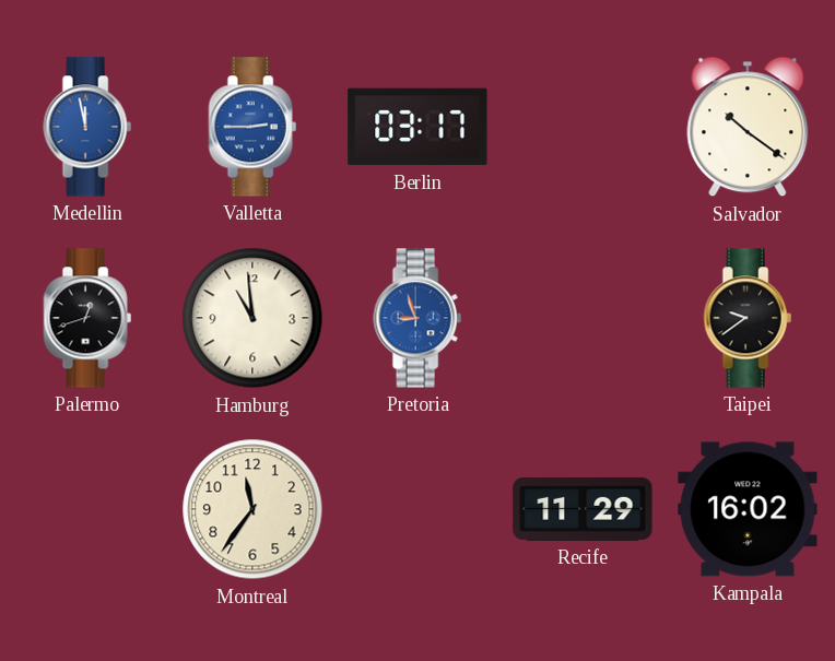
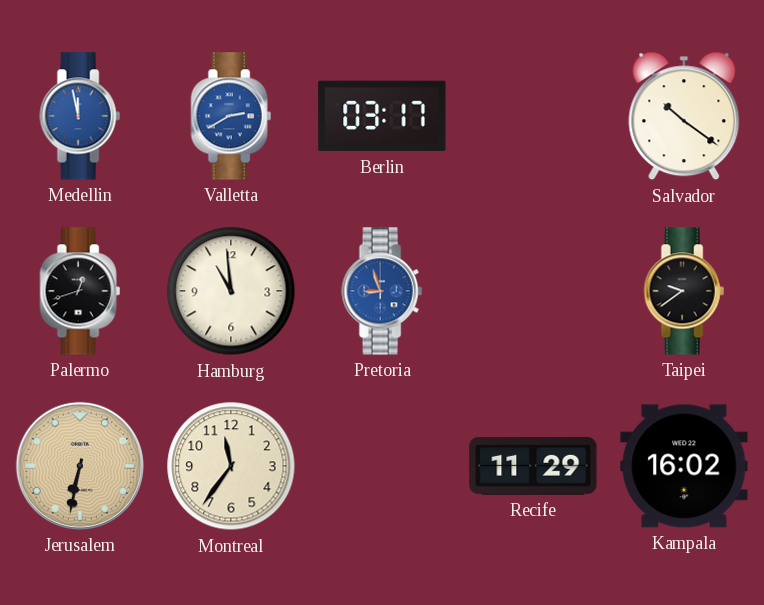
Valletta: 2:45 -> 2:40 (231, 116)
Jerusalem: none -> 6:32 (80, 466)
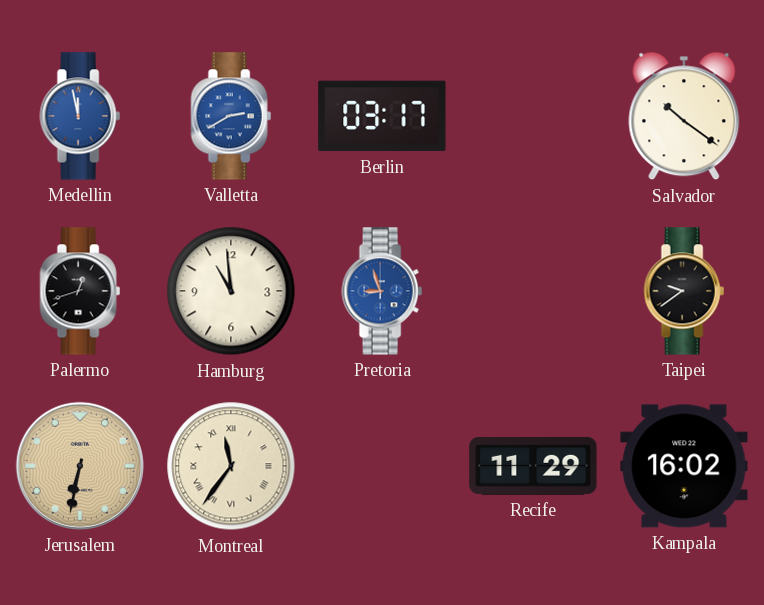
Montreal numerals: Arabic -> Roman (231, 466)
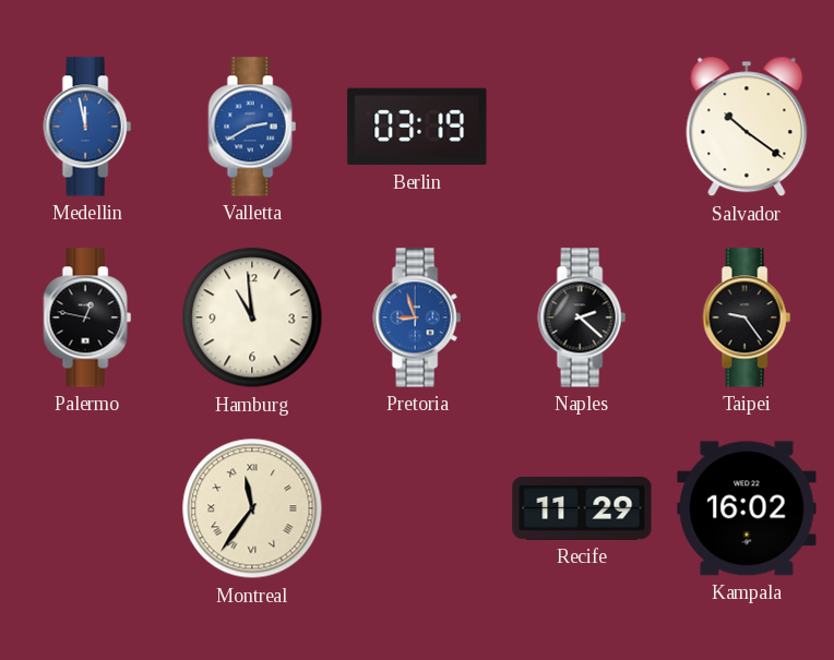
Berlin: 03:17 -> 03:19 (417, 127)
Palermo: 12:42 -> 12:47 (87, 317)
Naples: none -> 2:22 (582, 317)
Taipei: 9:39 -> 9:24 (747, 317)
Jerusalem: 6:32 -> none (80, 466)
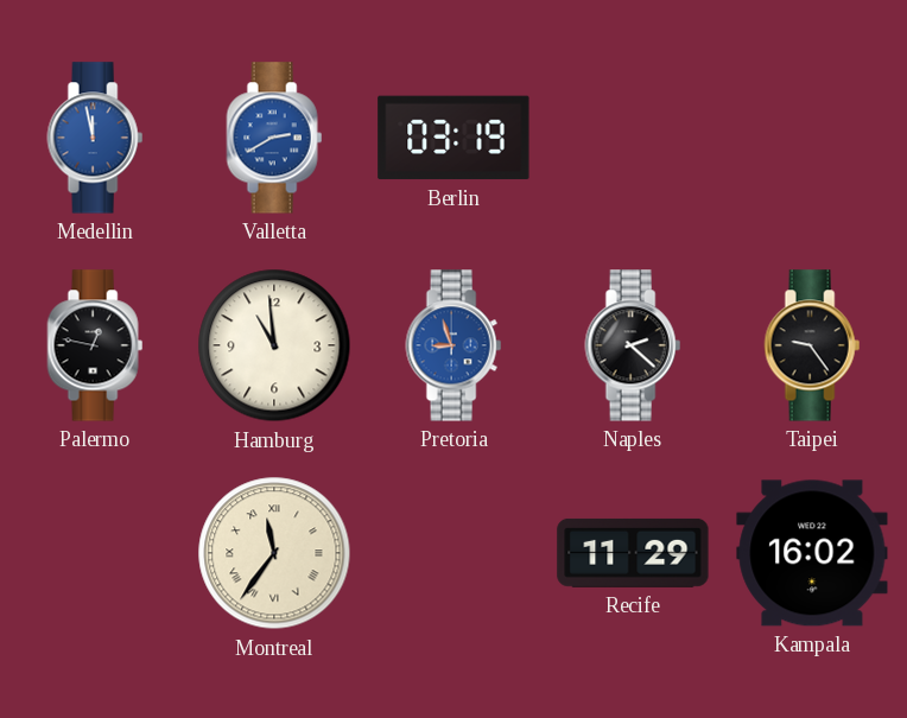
Salvador: 10:21 -> none (747, 127)
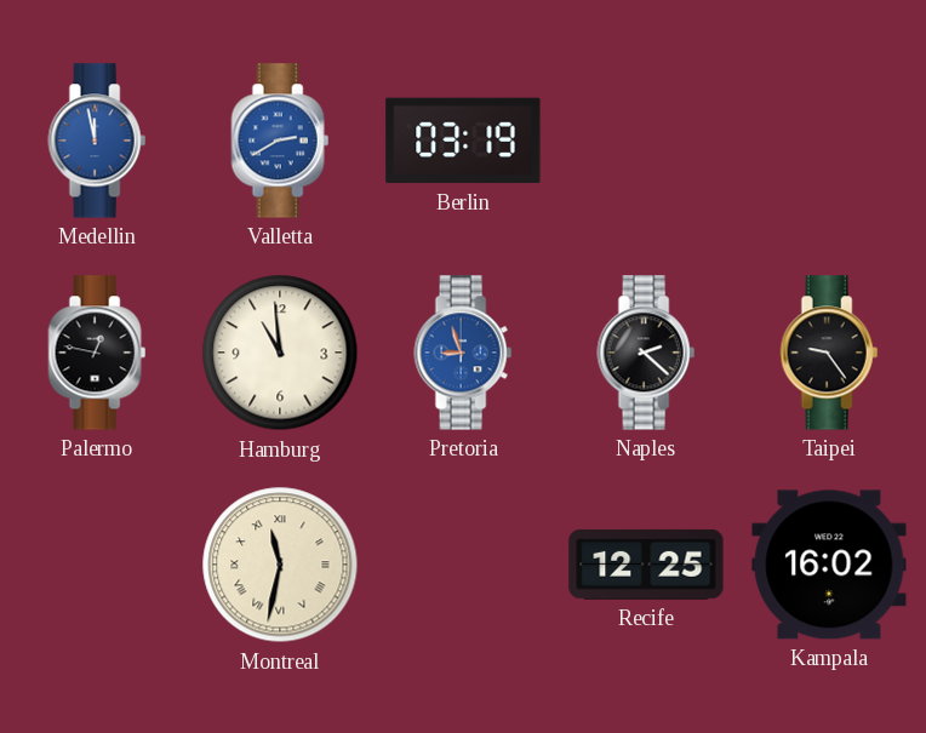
Montreal: 11:36 -> 11:32 (280, 565)
Recife: 11:29 -> 12:25 (646, 565)
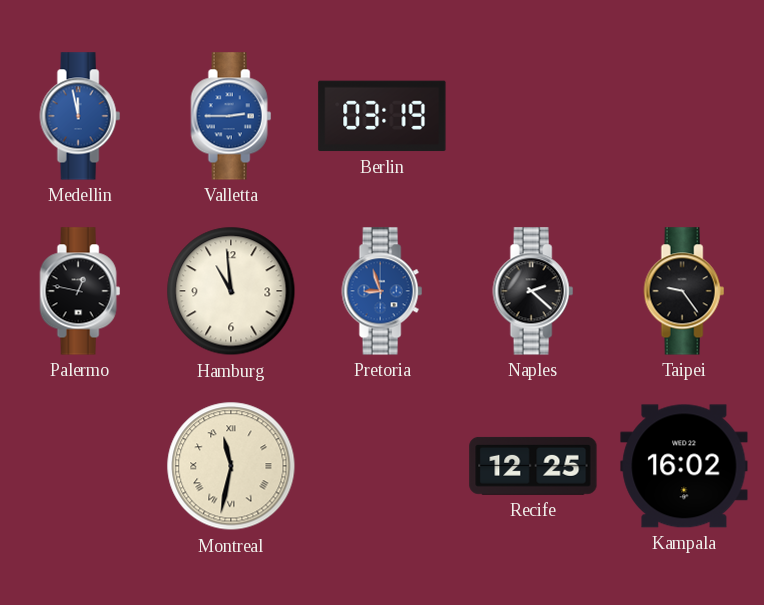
Valletta: 2:40 -> 2:45 (231, 116)
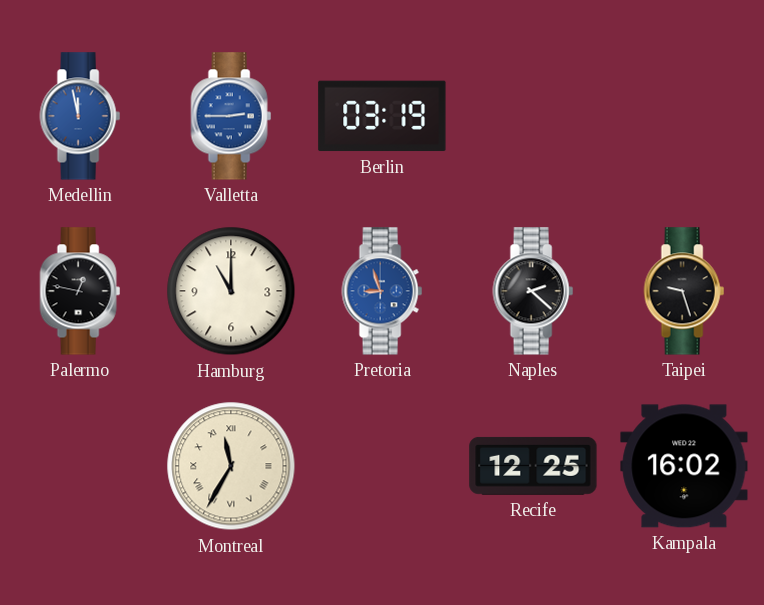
Hamburg: 10:59 -> 11:00 (231, 291)
Taipei: 9:24 -> 9:27 (684, 291)
Montreal: 11:32 -> 11:35 (231, 466)
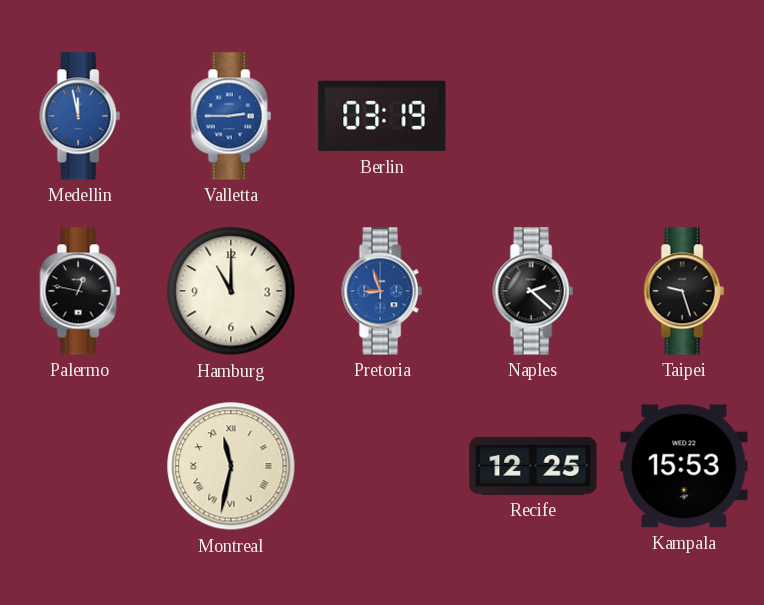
Montreal: 11:35 -> 11:32 (231, 466)
Kampala: 16:02 -> 15:53 (684, 466)
